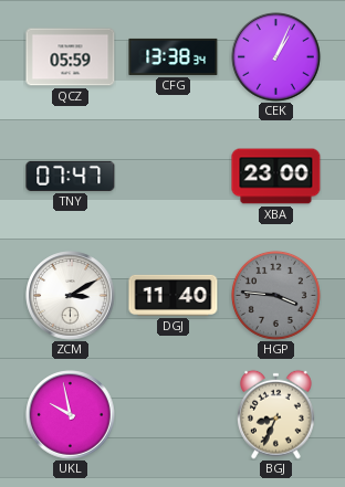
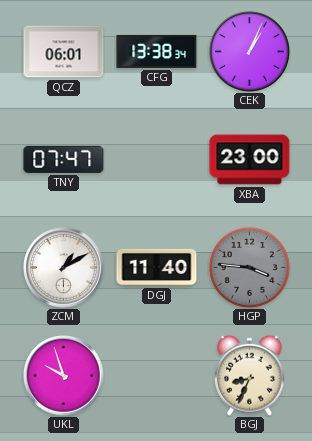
QCZ: 05:59 -> 06:01 (64, 52)
ZCM: 3:10 -> 1:10 (64, 268)
UKL: 9:58 -> 9:57 (64, 376)
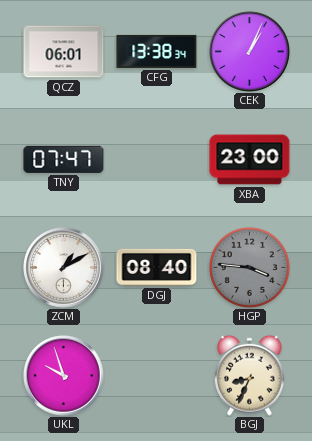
DGJ: 11:40 -> 08:40 (157, 267)
